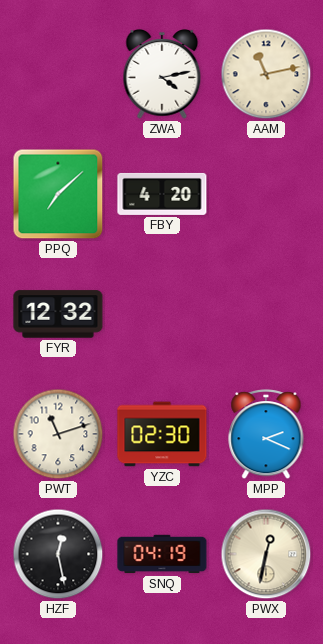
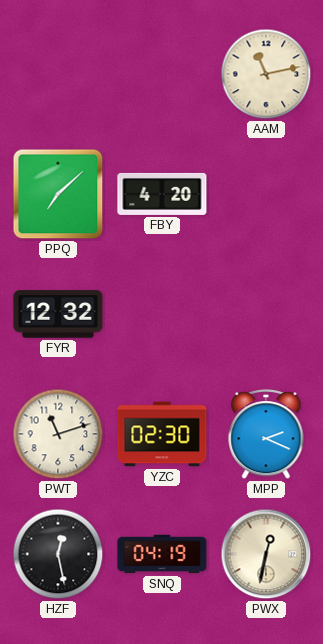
ZWA: 4:13 -> none (162, 75)
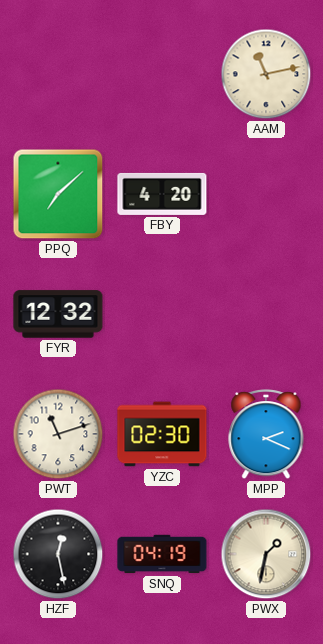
PWX: 12:32 -> 1:32 (266, 554)
